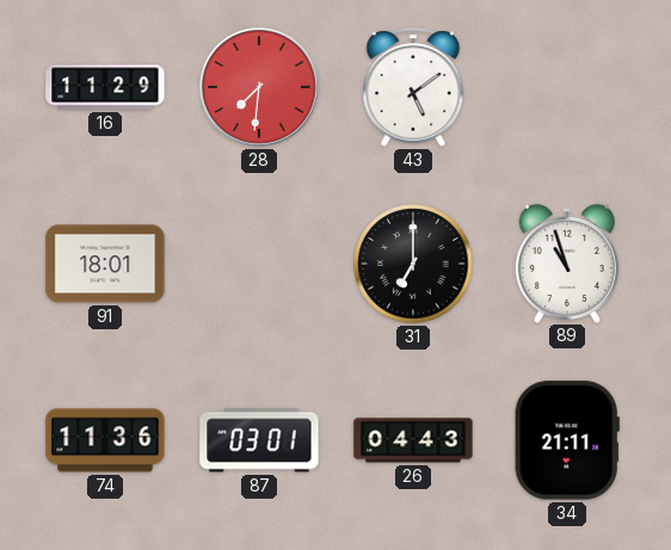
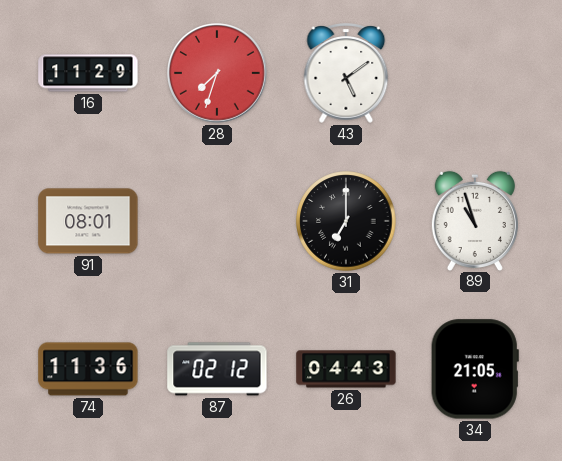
28: 7:31 -> 7:33 (217, 73)
91: 18:01 -> 08:01 (88, 221)
87: 03:01 -> 02:12 (217, 369)
34: 21:11 -> 21:05 (475, 369)
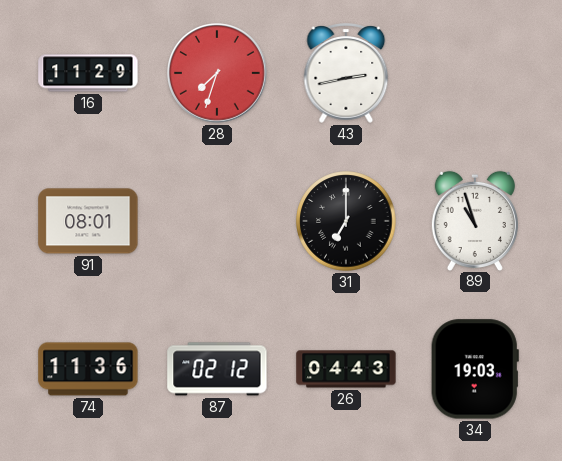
43: 5:09 -> 2:43 (346, 73)
34: 21:05 -> 19:03 (475, 369)
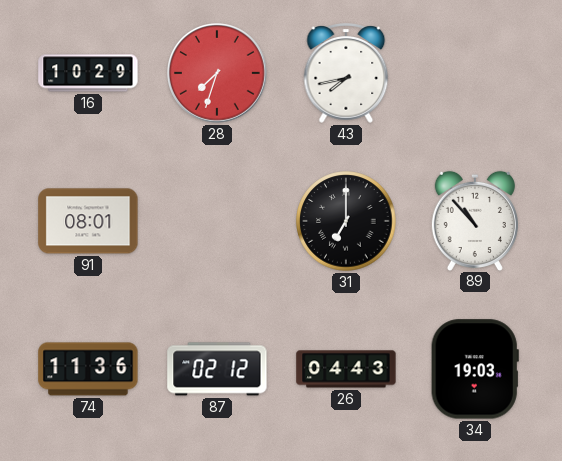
16: 11:29 -> 10:29 (88, 73)
43: 2:43 -> 7:43 (346, 73)
89: 10:57 -> 10:53 (475, 220)
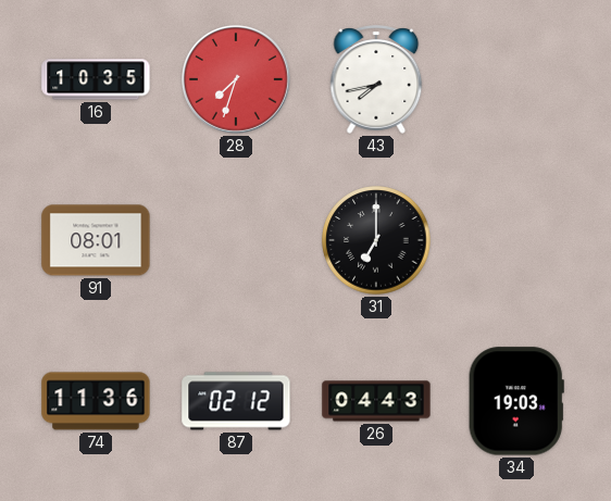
16: 10:29 -> 10:35 (96, 79)
89: 10:53 -> none (475, 220)
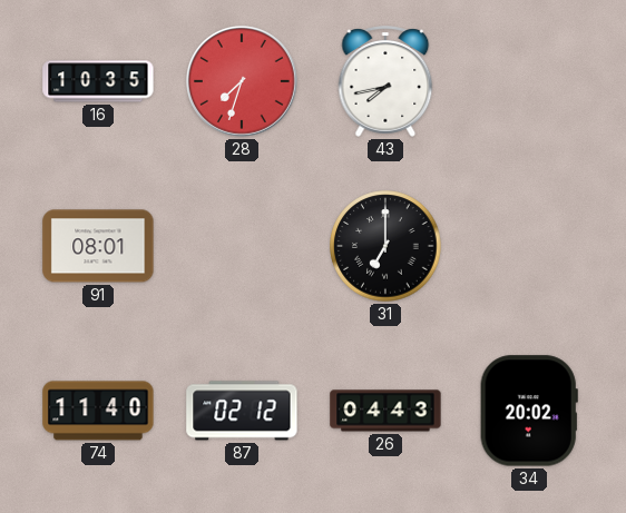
74: 11:36 -> 11:40 (98, 411)
34: 19:03 -> 20:02 (529, 411)
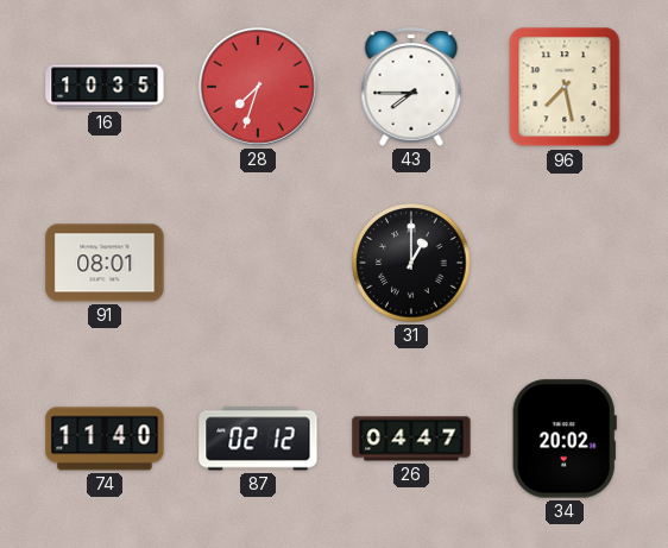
43: 7:43 -> 7:45 (411, 87)
96: none -> 7:28 (565, 87)
31: 7:00 -> 1:00 (411, 263)
26: 04:43 -> 04:47 (411, 439)
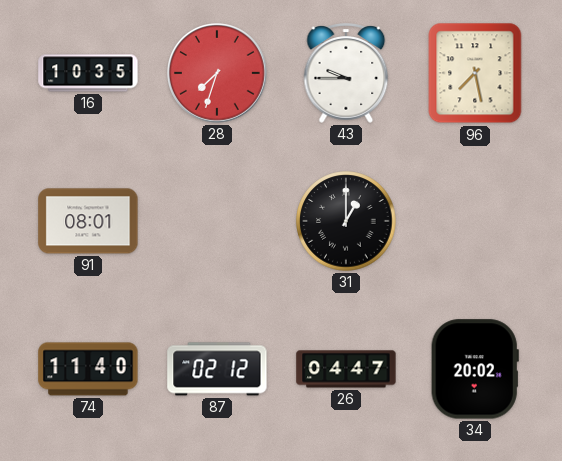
43: 7:45 -> 9:45 (346, 73)
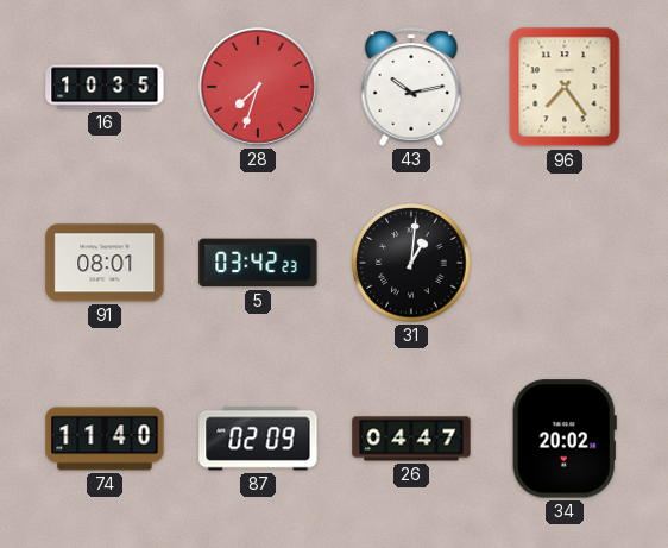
43: 9:45 -> 10:13 (411, 87)
96: 7:28 -> 7:24 (565, 87)
5: none -> 03:42 (258, 263)
31: 1:00 -> 1:01 (411, 263)
87: 02:12 -> 02:09 (258, 439)
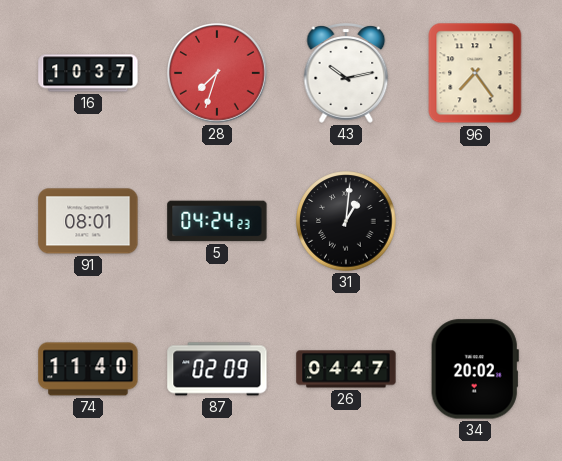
16: 10:35 -> 10:37 (88, 73)
5: 03:42 -> 04:24 (217, 221)
